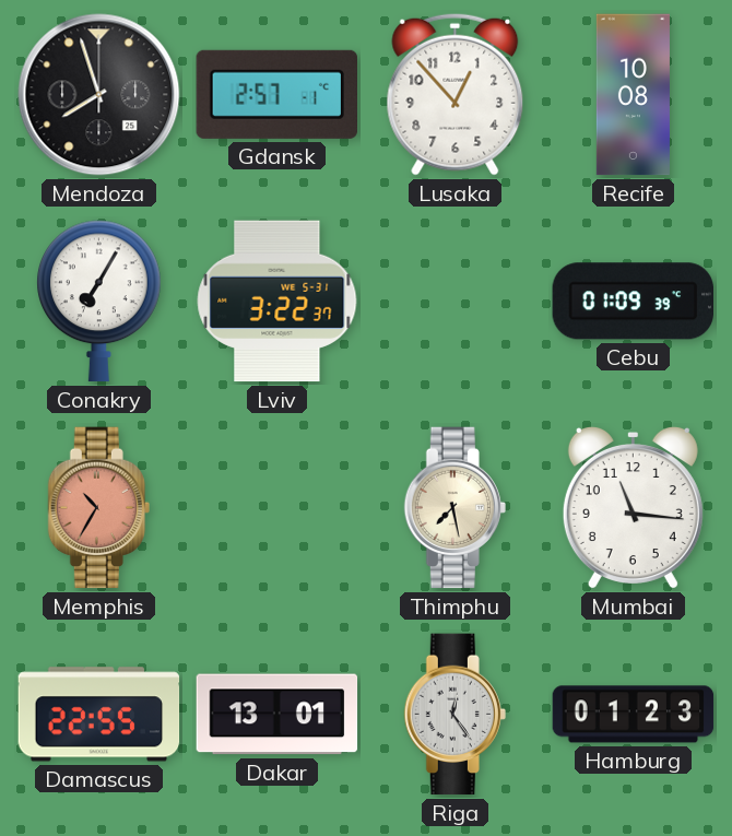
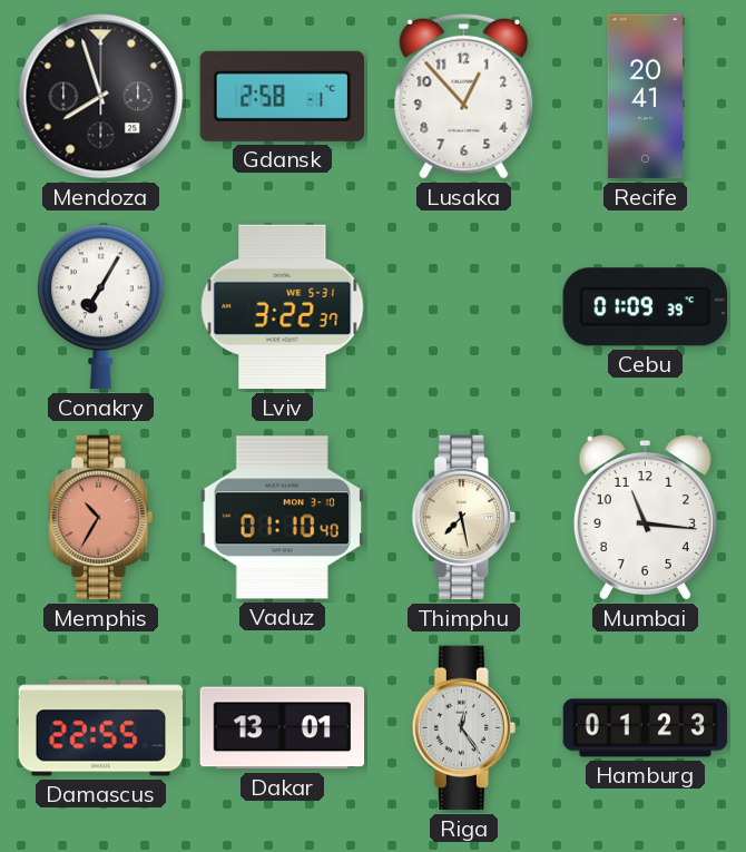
Gdansk: 2:57 -> 2:58 (282, 96)
Recife: 10:08 -> 20:41 (645, 97)
Vaduz: none -> 01:10 (282, 518)
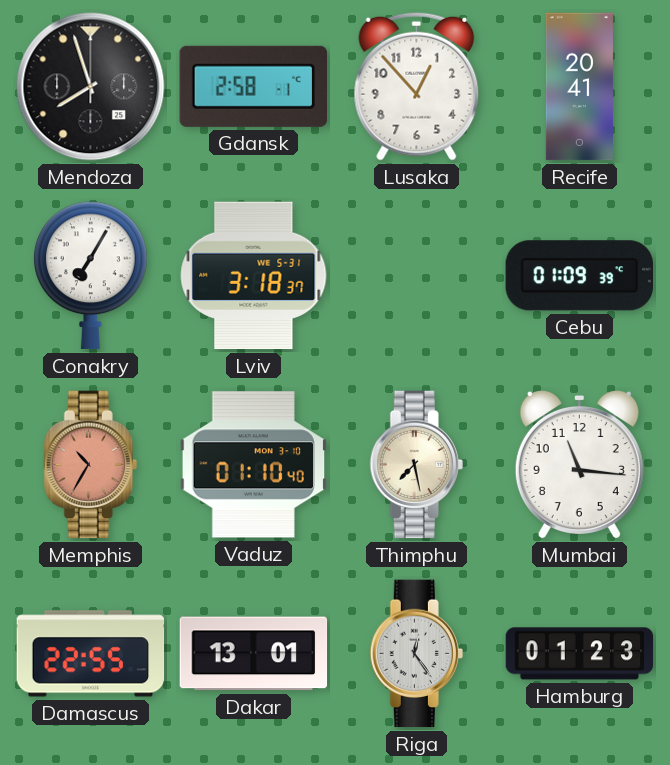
Lviv: 3:22 -> 3:18 (254, 276)
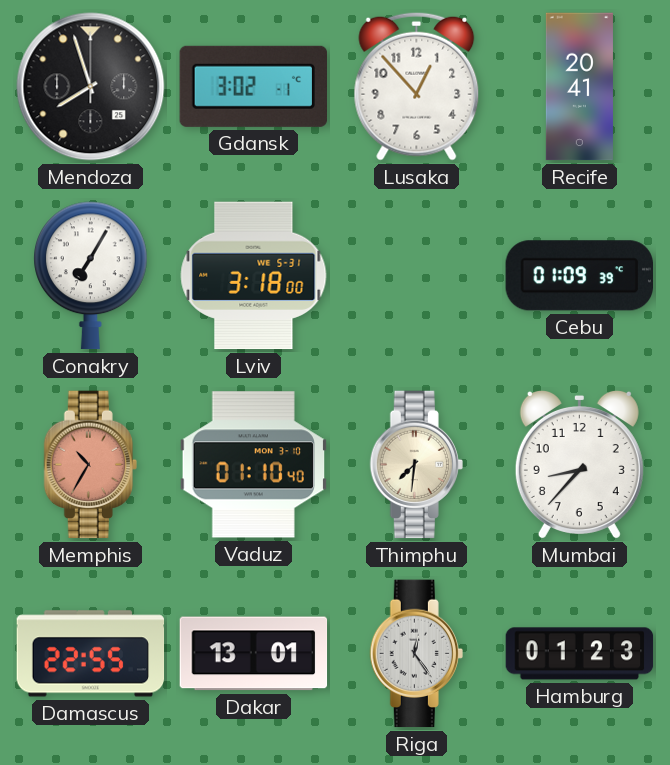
Gdansk: 2:58 -> 3:02 (253, 86)
Lviv: 3:18:37 -> 3:18:00 (254, 276)
Thimphu: 7:28 -> 7:31 (416, 465)
Mumbai: 11:16 -> 8:37 (579, 464)
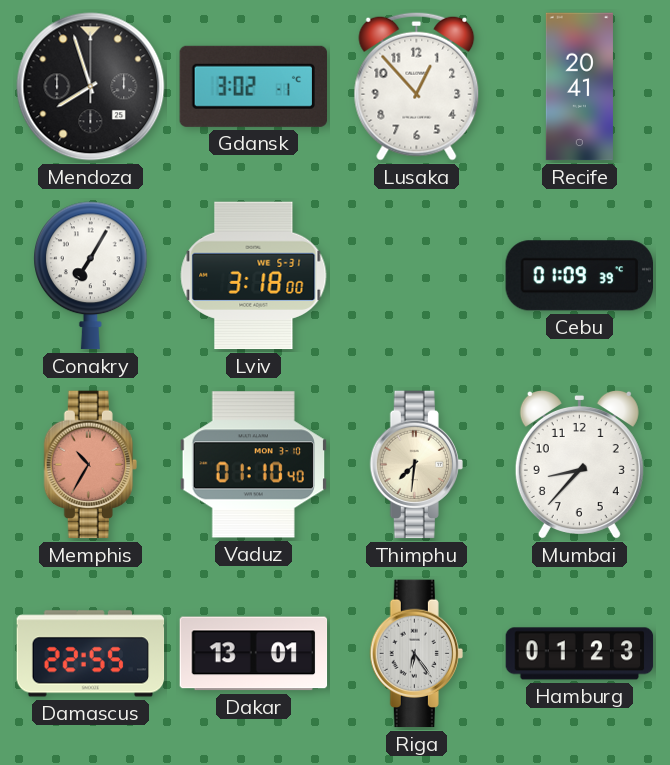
Riga: 12:24 -> 6:24 (416, 654)
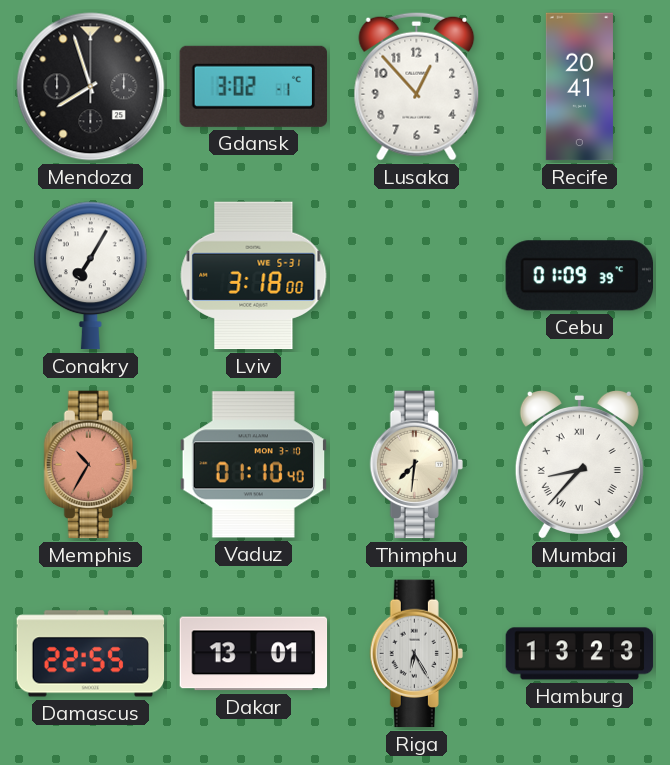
Mumbai numerals: Arabic -> Roman (579, 464)
Riga: 6:24 -> 6:25 (416, 654)
Hamburg: 01:23 -> 13:23 (580, 654)
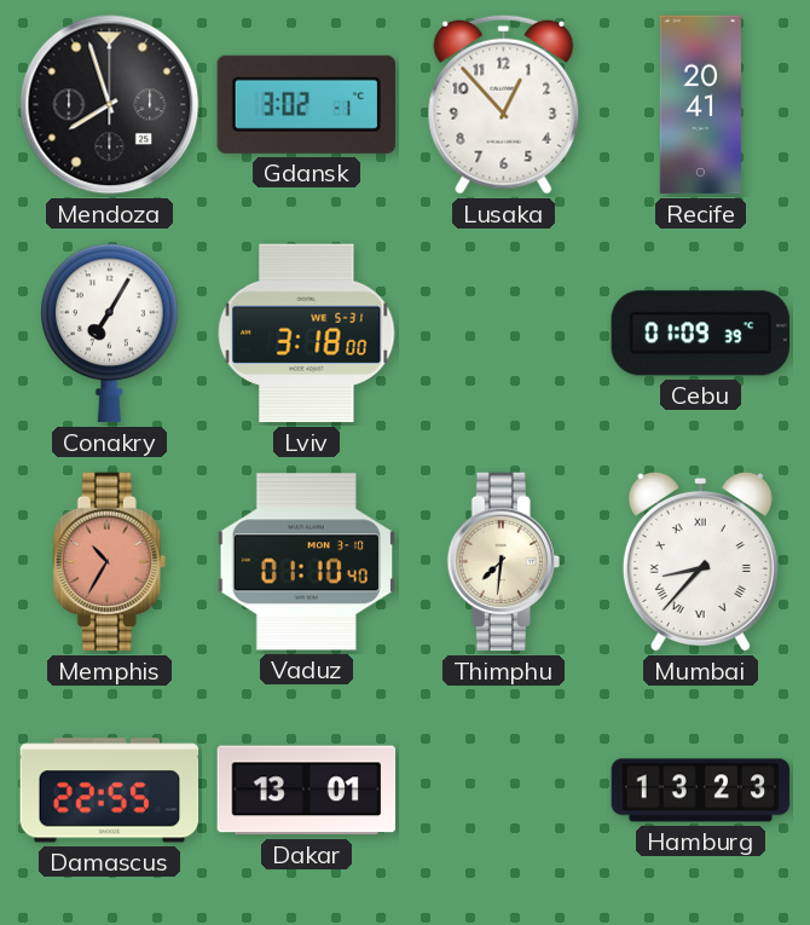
Riga: 6:25 -> none (416, 654)
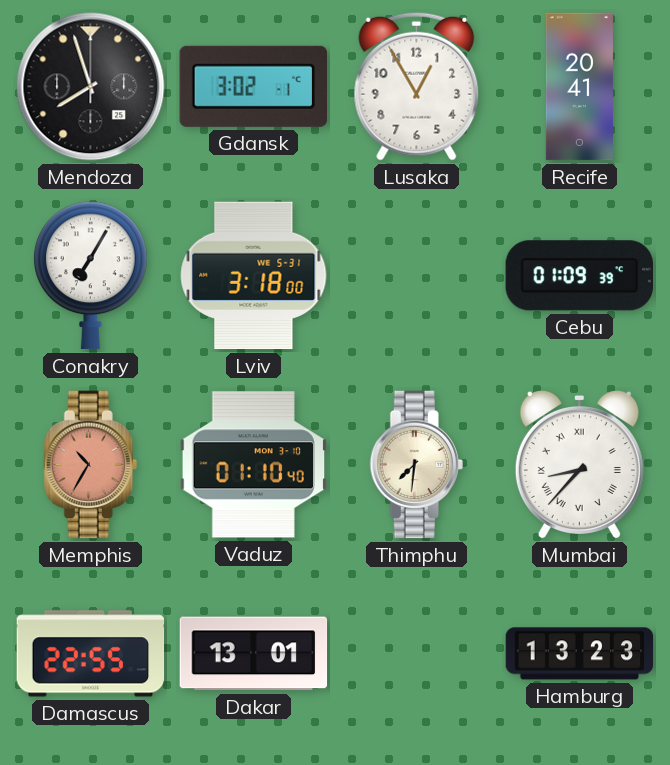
Lusaka: 12:53 -> 12:55 (417, 86)
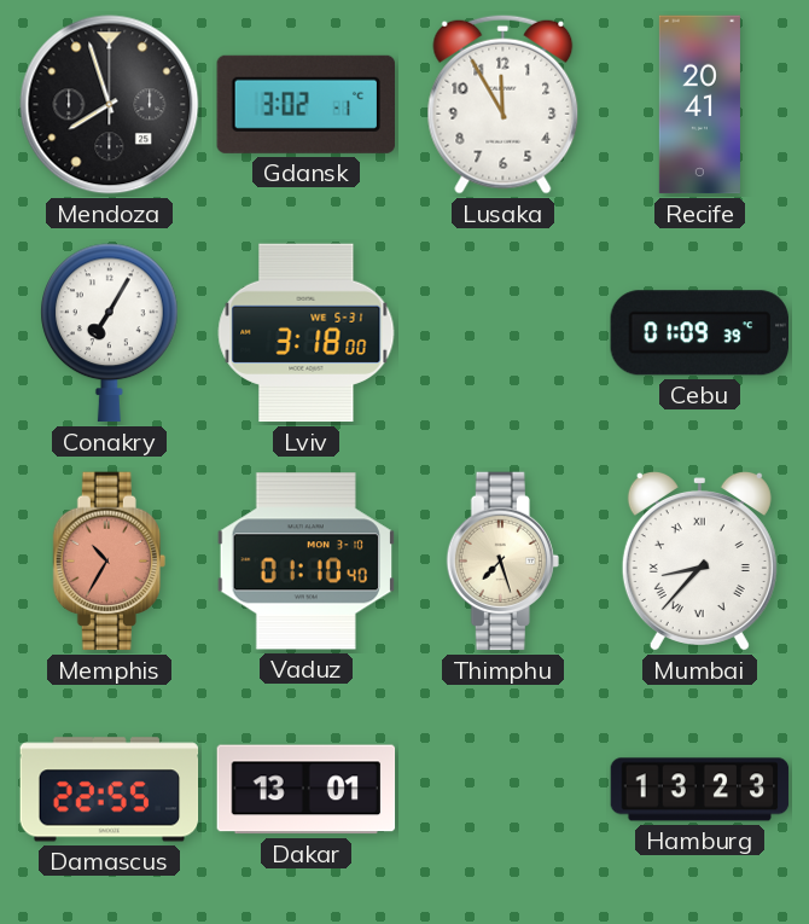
Lusaka: 12:55 -> 11:55 (504, 104)
Thimphu: 7:31 -> 7:27 (502, 562)
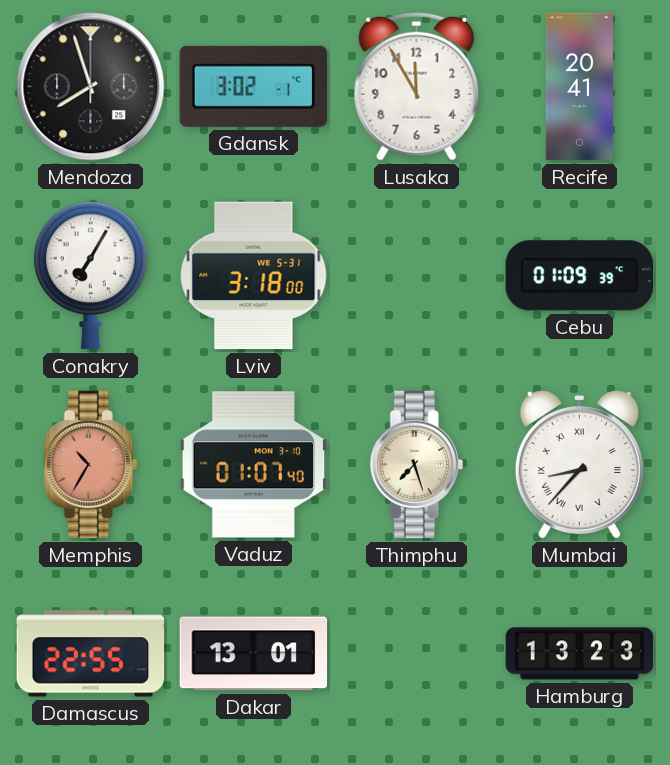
Vaduz: 01:10 -> 01:07 (253, 465)
